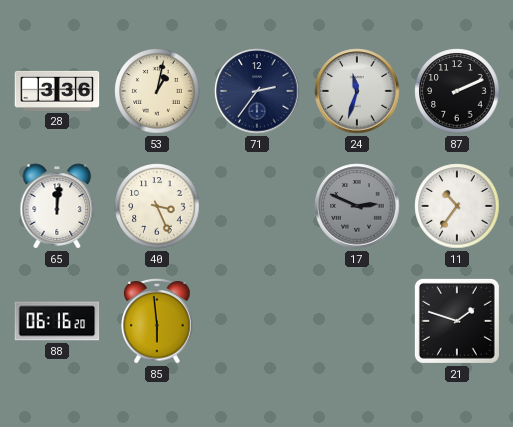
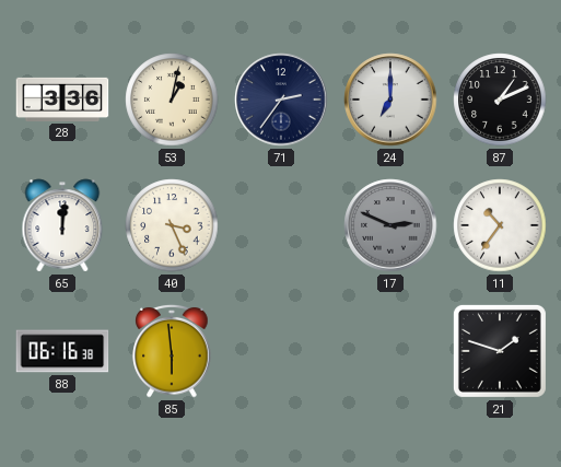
24: 11:33 -> 7:00 (390, 100)
87: 2:11 -> 1:11 (500, 100)
88: 06:16:20 -> 06:16:38 (62, 351)
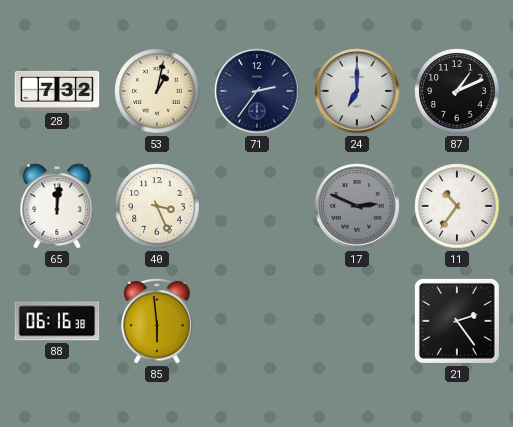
28: 3:36 -> 7:32 (57, 91)
21: 1:48 -> 2:24 (457, 321)
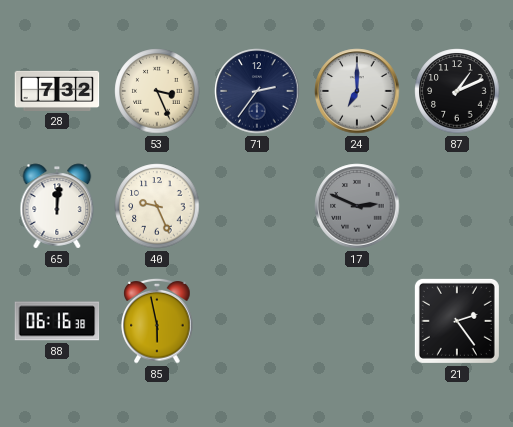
53: 1:02 -> 3:26 (157, 91)
40: 3:26 -> 9:26 (157, 206)
11: 10:36 -> none (457, 206)
85: 5:59 -> 5:58 (157, 321)
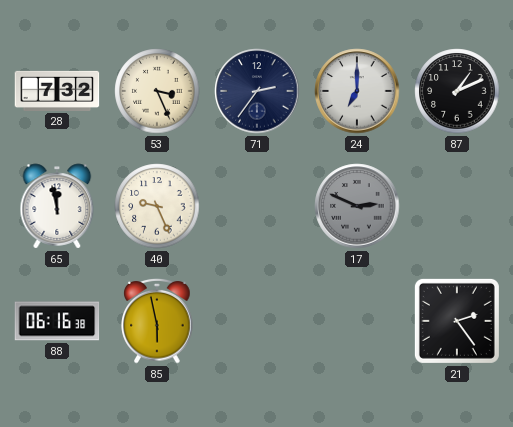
65: 12:01 -> 11:58 (57, 206)
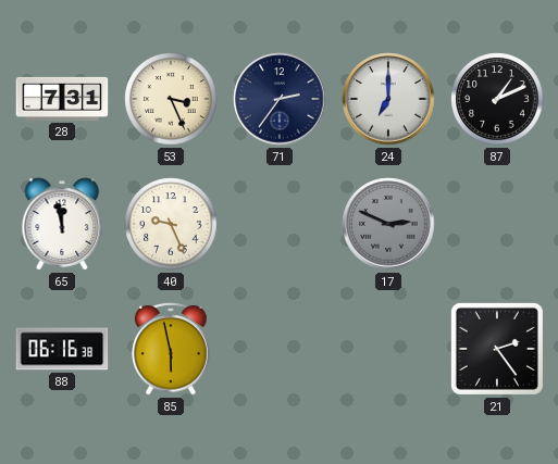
28: 7:32 -> 7:31 (62, 99)
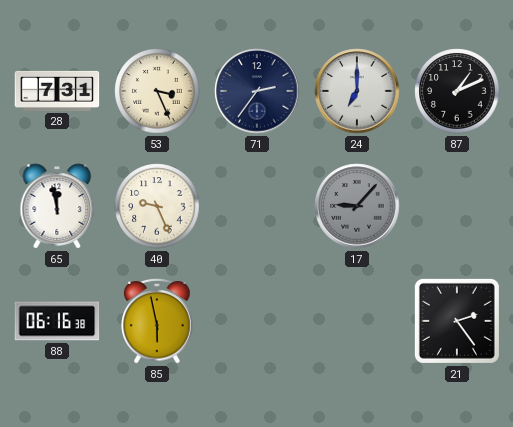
17: 2:49 -> 9:07 (357, 206)
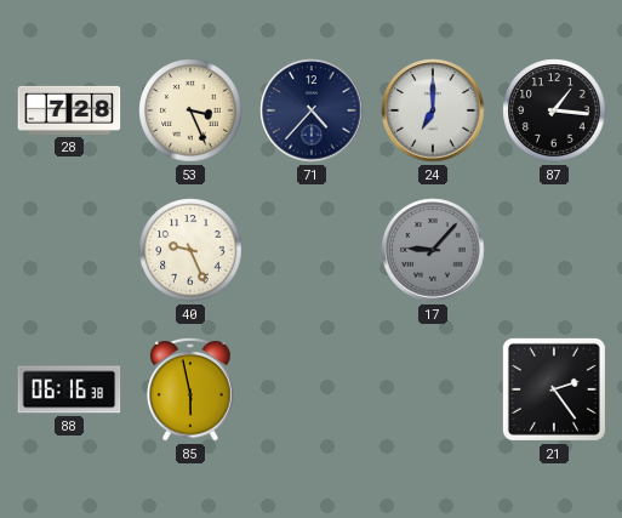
28: 7:31 -> 7:28 (69, 110)
71: 2:36 -> 4:37 (312, 110)
87: 1:11 -> 1:16 (554, 110)
65: 11:58 -> none (57, 206)
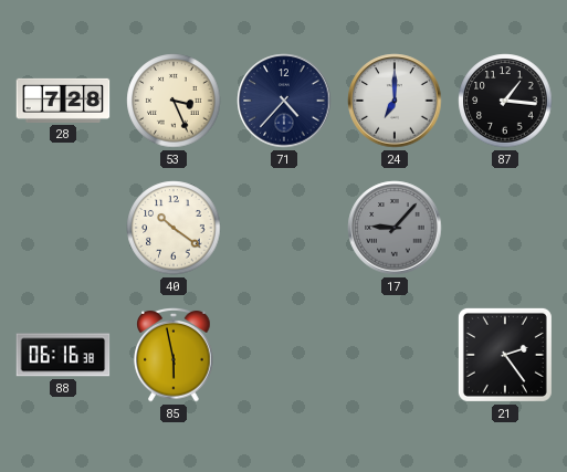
40: 9:26 -> 10:21 (174, 228)
